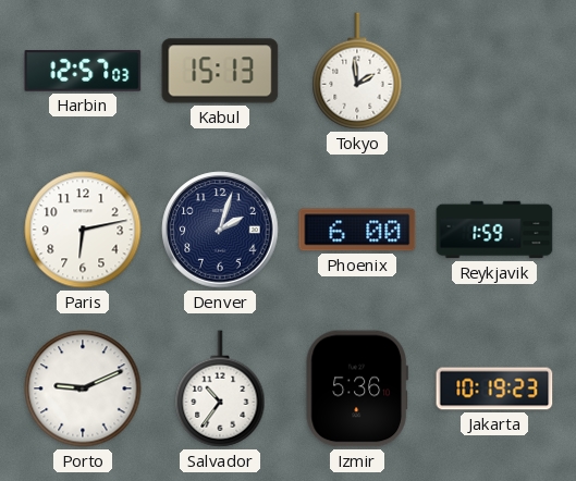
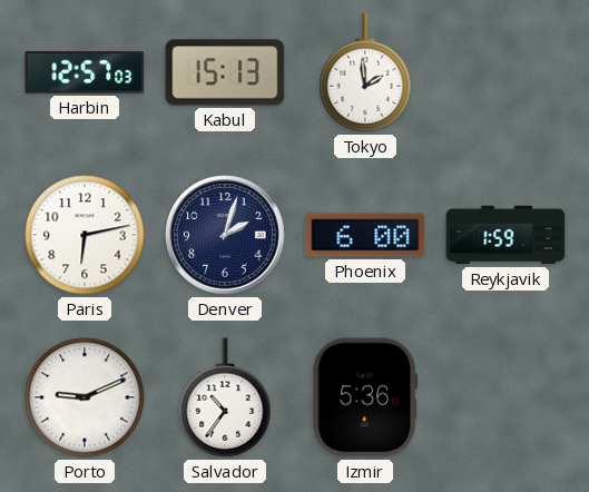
Jakarta: 10:19 -> none (494, 388)
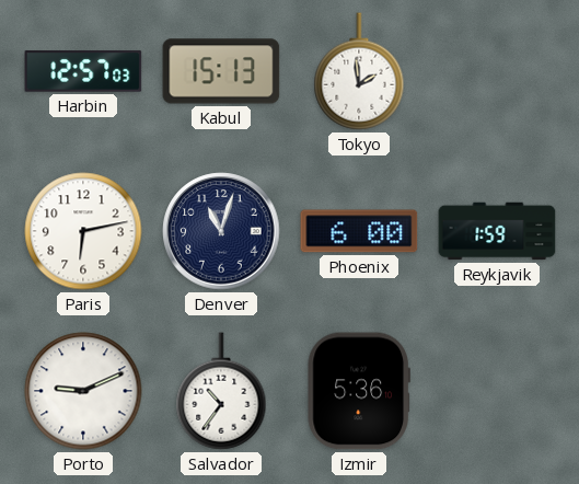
Denver: 2:03 -> 11:03 (221, 231)
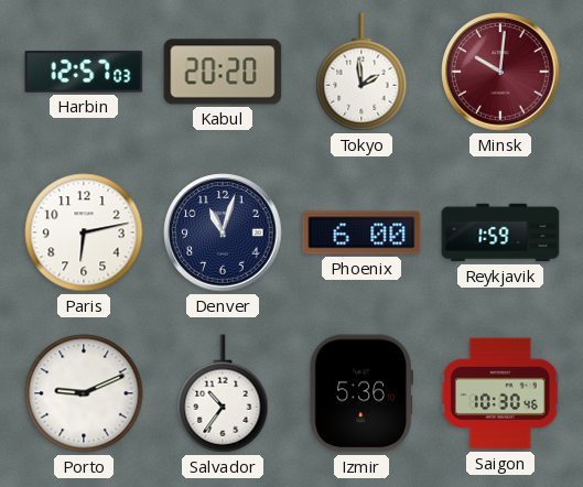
Kabul: 15:13 -> 20:20 (223, 72)
Minsk: none -> 10:01 (500, 72)
Saigon: none -> 10:30 (500, 393)
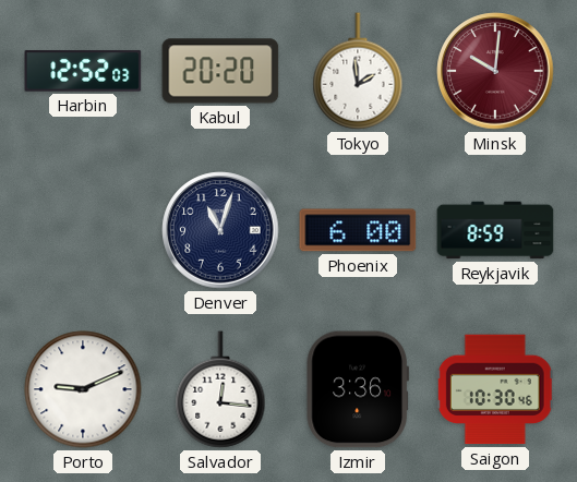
Harbin: 12:57 -> 12:52 (83, 71)
Paris: 6:13 -> none (84, 232)
Reykjavik: 1:59 -> 8:59 (495, 230)
Salvador: 10:36 -> 12:16 (220, 389)
Izmir: 5:36 -> 3:36 (358, 389)
